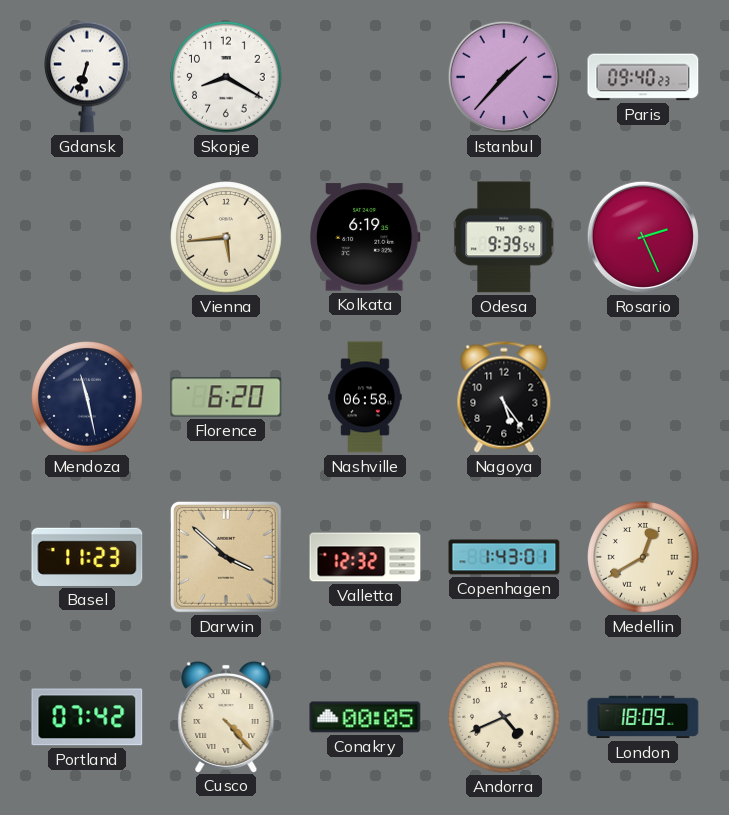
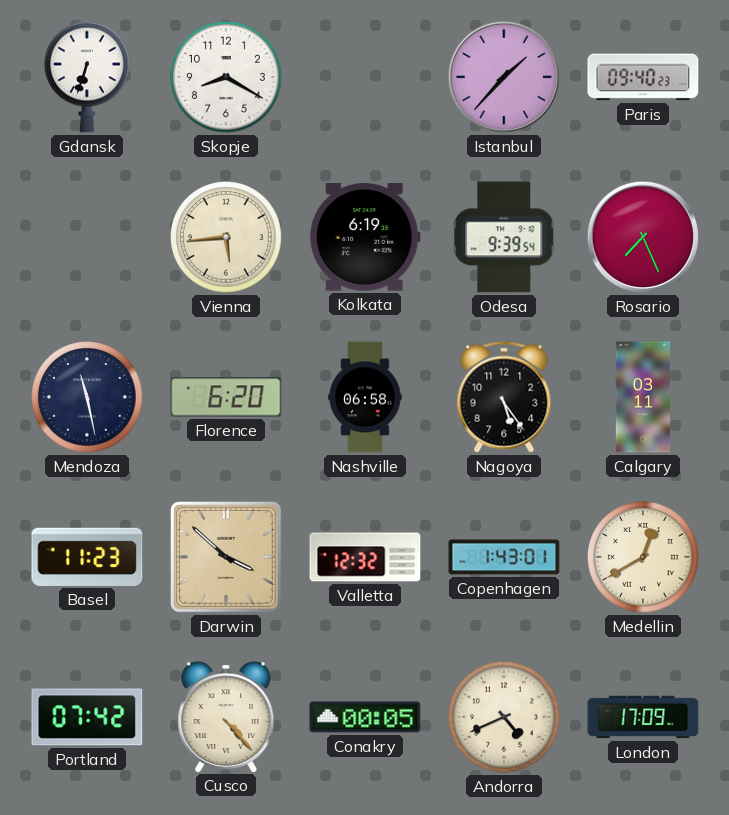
Rosario: 2:26 -> 7:26 (643, 237)
Calgary: none -> 03:11 (643, 397)
London: 18:09 -> 17:09 (643, 717)
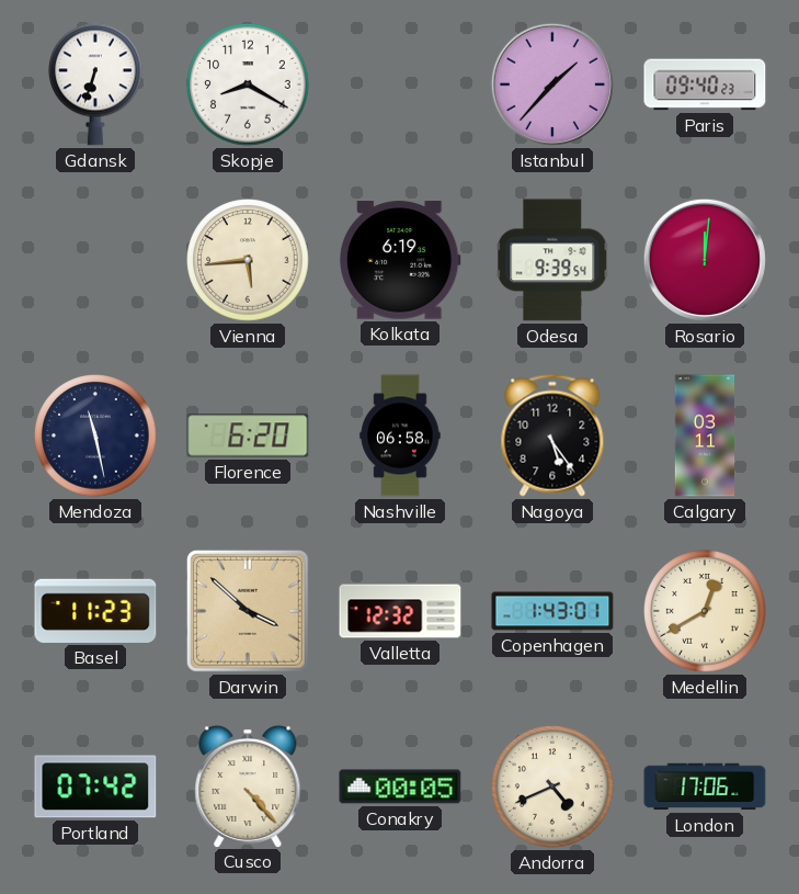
Rosario: 7:26 -> 12:01 (705, 260)
London: 17:09 -> 17:06 (705, 787)
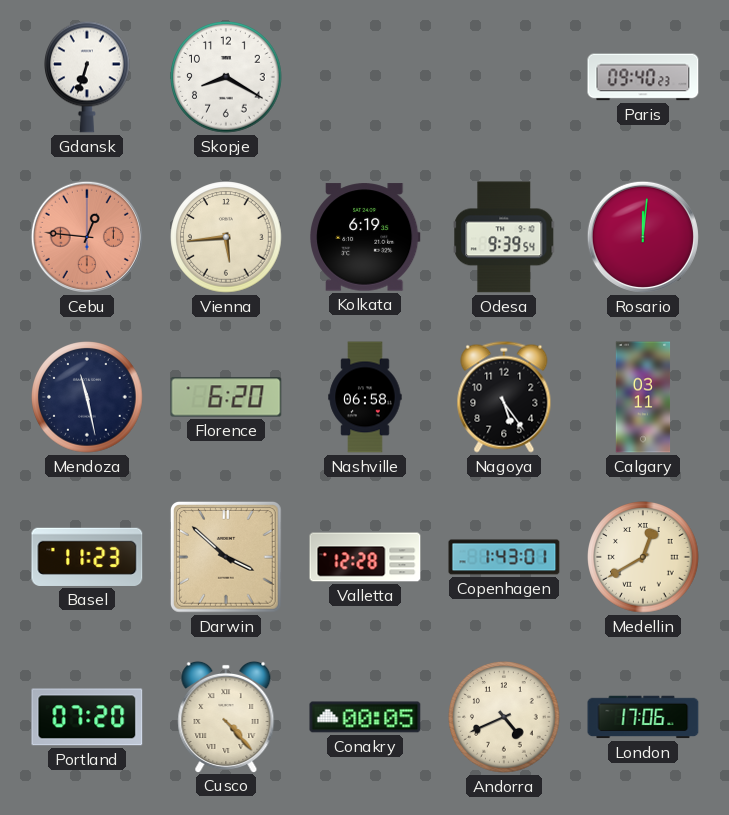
Istanbul: 1:37 -> none (552, 84)
Cebu: none -> 12:46 (87, 237)
Valletta: 12:32 -> 12:28 (365, 557)
Portland: 07:42 -> 07:20 (87, 717)
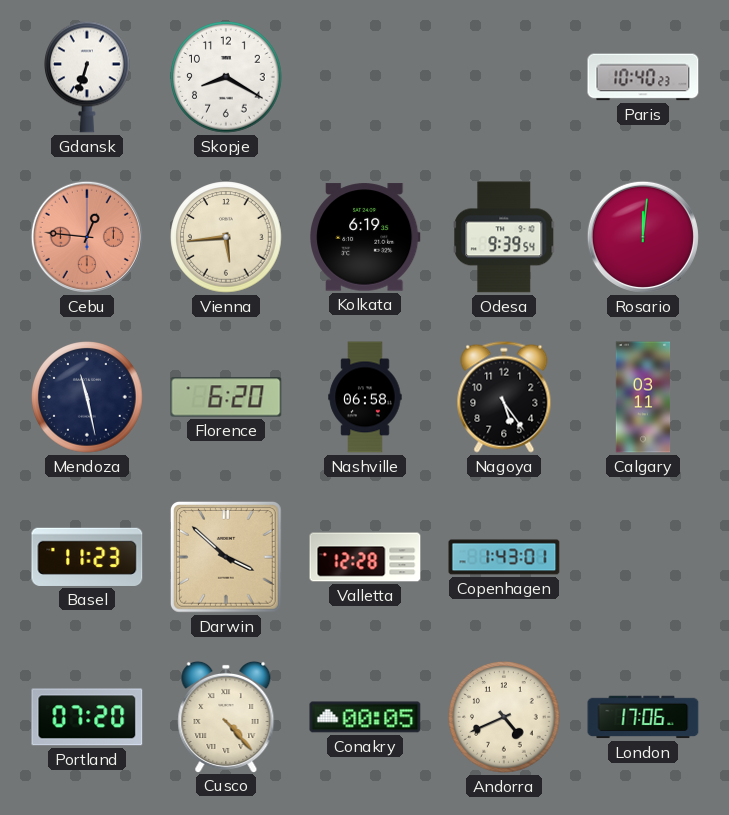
Paris: 09:40 -> 10:40 (643, 77)
Medellin: 12:40 -> none (643, 557)
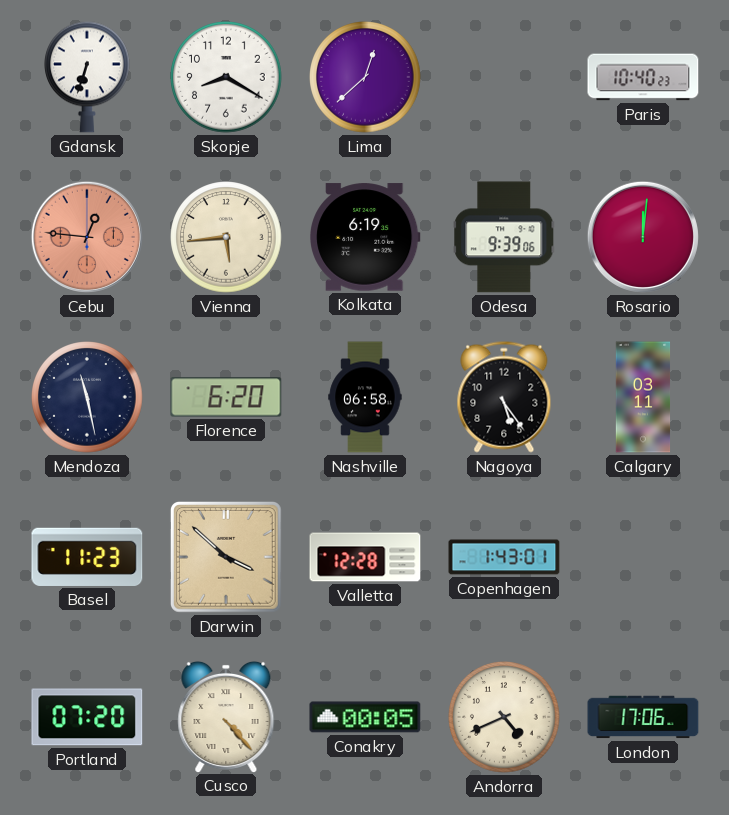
Lima: none -> 12:38 (365, 77)
Odesa: 9:39:54 -> 9:39:06 (504, 237)
